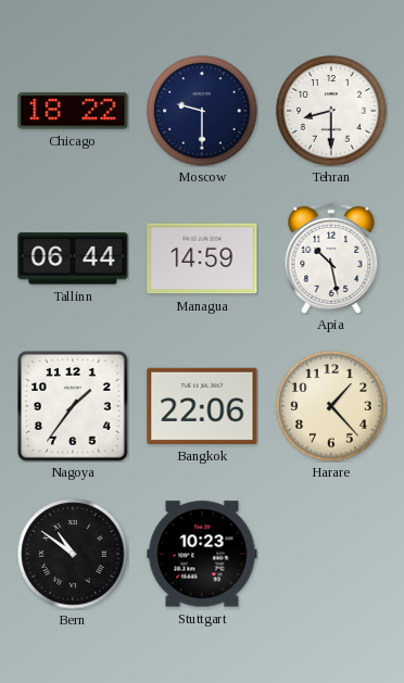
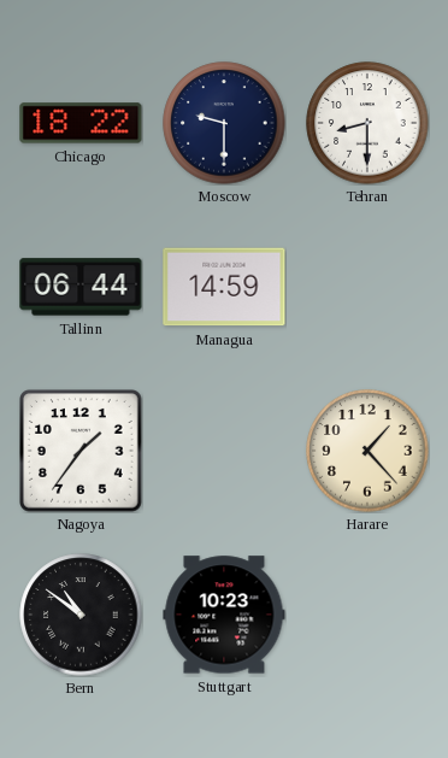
Apia: 10:28 -> none (331, 258)
Bangkok: 22:06 -> none (202, 406)
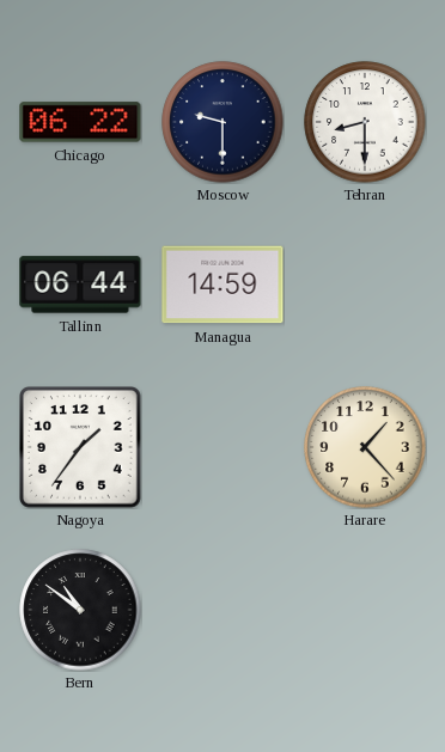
Chicago: 18:22 -> 06:22 (80, 122)
Stuttgart: 10:23 -> none (224, 615)
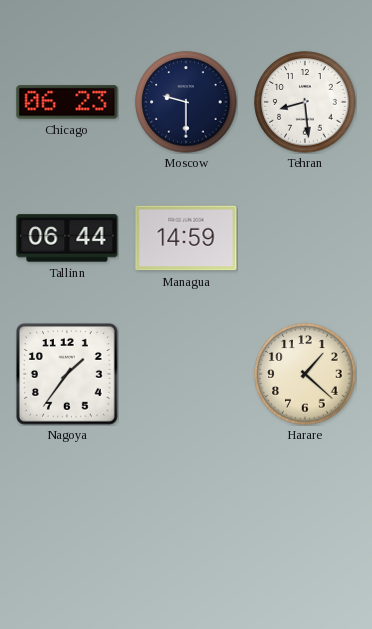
Chicago: 06:22 -> 06:23 (67, 102)
Tehran: 8:30 -> 8:29 (305, 102)
Harare: 1:23 -> 1:22 (305, 374)
Bern: 10:51 -> none (80, 610)
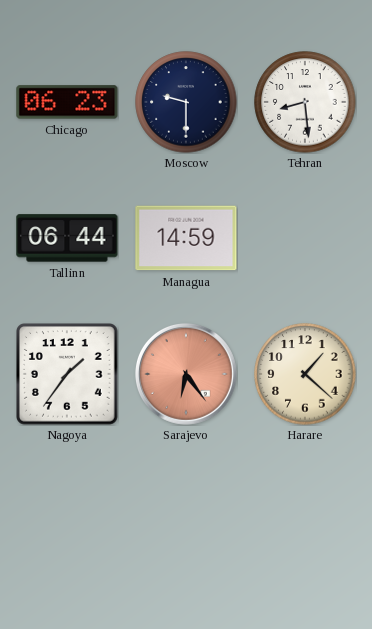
Sarajevo: none -> 6:24 (187, 375)
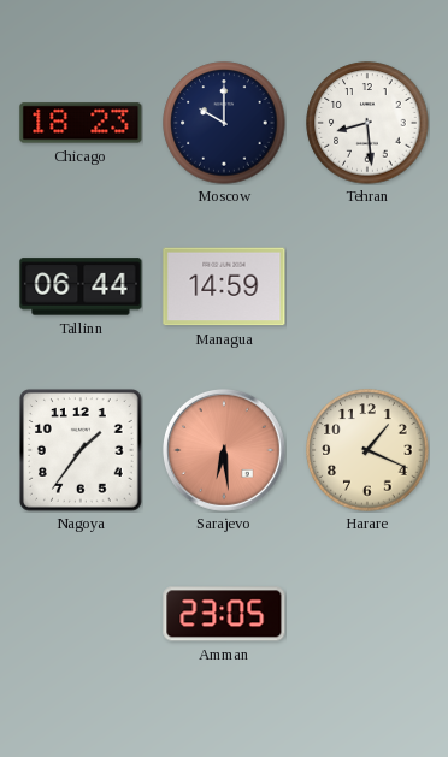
Chicago: 06:23 -> 18:23 (81, 123)
Moscow: 9:30 -> 10:00 (224, 123)
Sarajevo: 6:24 -> 6:29 (225, 451)
Harare: 1:22 -> 1:19 (367, 450)
Amman: none -> 23:05 (224, 614)
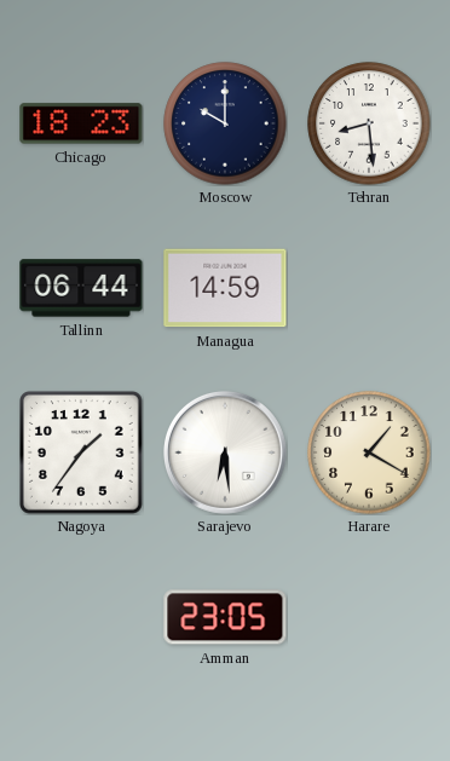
Sarajevo dial: salmon -> white (226, 454)
Harare: 1:19 -> 1:20 (369, 452)
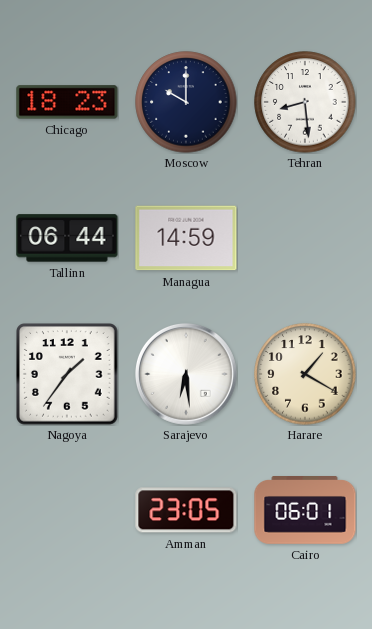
Cairo: none -> 06:01 (305, 510)
